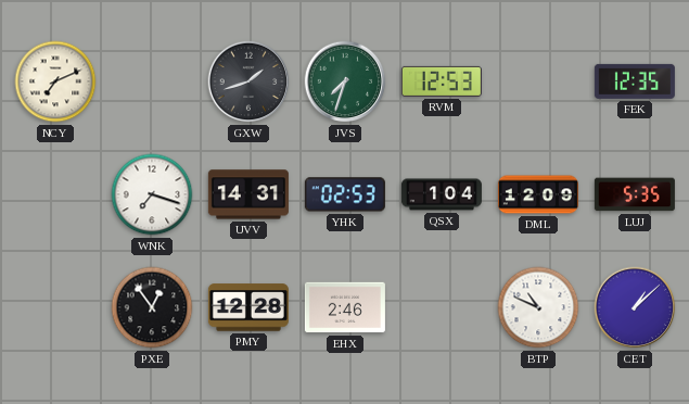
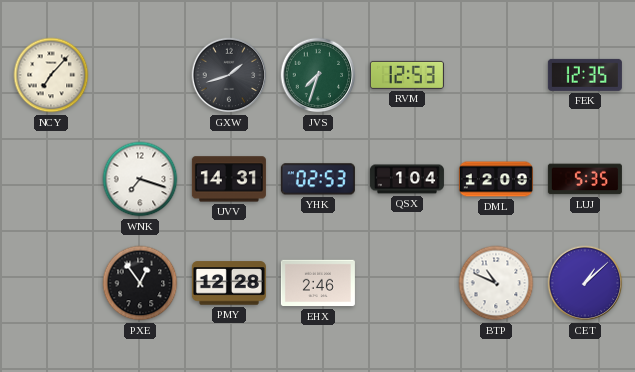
NCY: 7:11 -> 7:07 (51, 75)
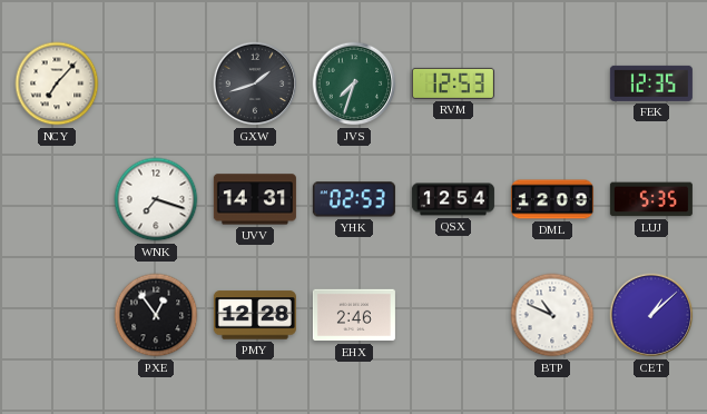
QSX: 1:04 -> 12:54 (453, 199)
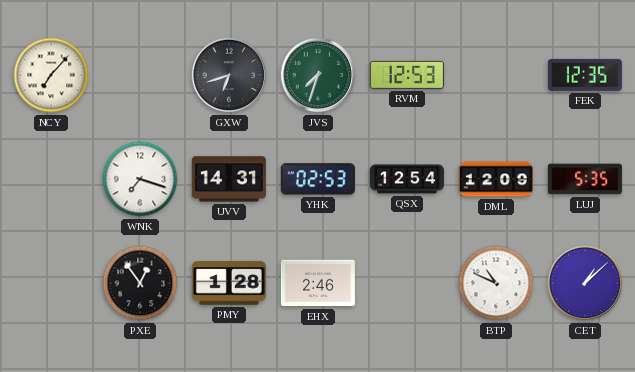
GXW: 1:42 -> 6:42 (229, 75)
PMY: 12:28 -> 1:28 (229, 283)
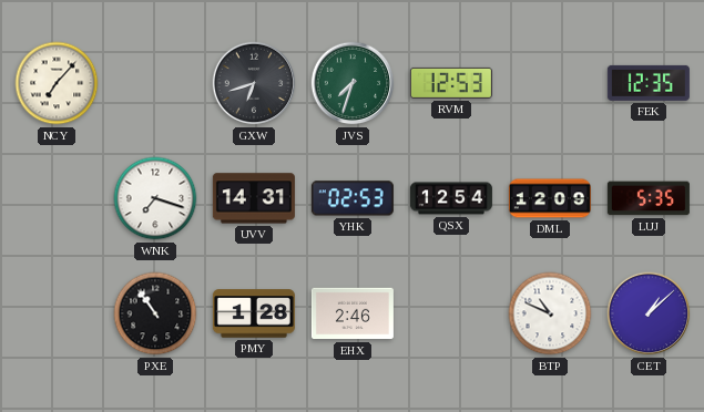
PXE: 12:54 -> 10:54 (155, 313)
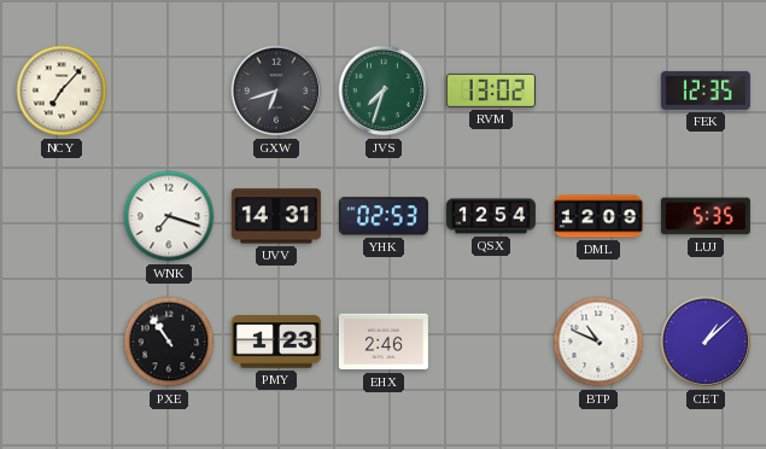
RVM: 12:53 -> 13:02 (491, 91)
PMY: 1:28 -> 1:23 (276, 342)
